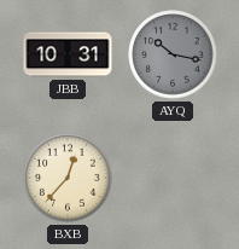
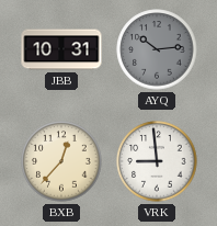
AYQ: 10:17 -> 10:14 (157, 49)
VRK: none -> 8:59 (157, 161)
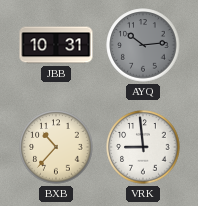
BXB: 12:37 -> 10:37 (56, 147)
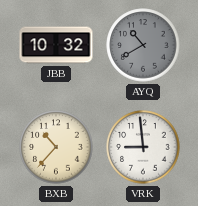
JBB: 10:31 -> 10:32 (56, 45)
AYQ: 10:14 -> 10:40 (143, 45)
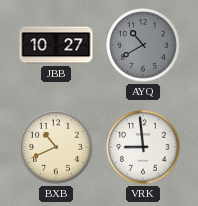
JBB: 10:32 -> 10:27 (56, 45)
BXB: 10:37 -> 10:41 (56, 147)
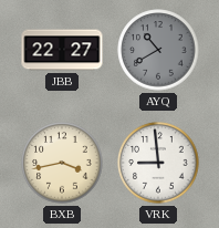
JBB: 10:27 -> 22:27 (62, 50)
BXB: 10:41 -> 3:43 (62, 163)
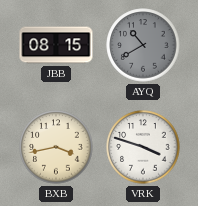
JBB: 22:27 -> 08:15 (56, 45)
VRK: 8:59 -> 3:48 (143, 147)
